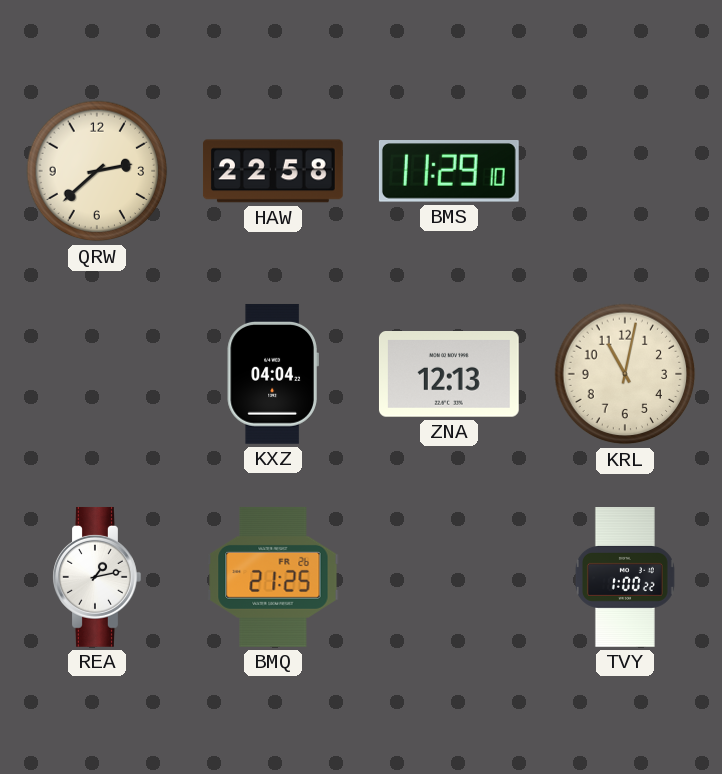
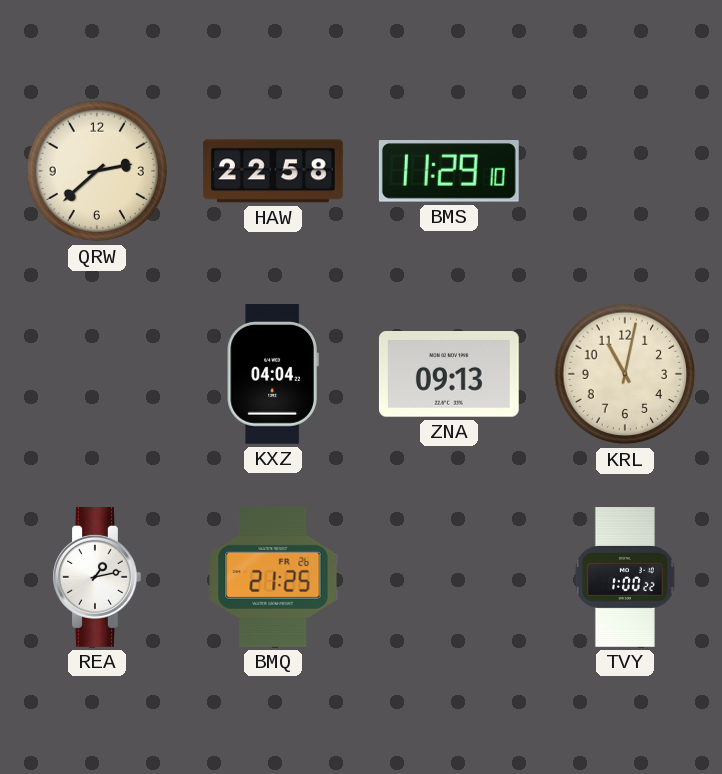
ZNA: 12:13 -> 09:13 (449, 375)
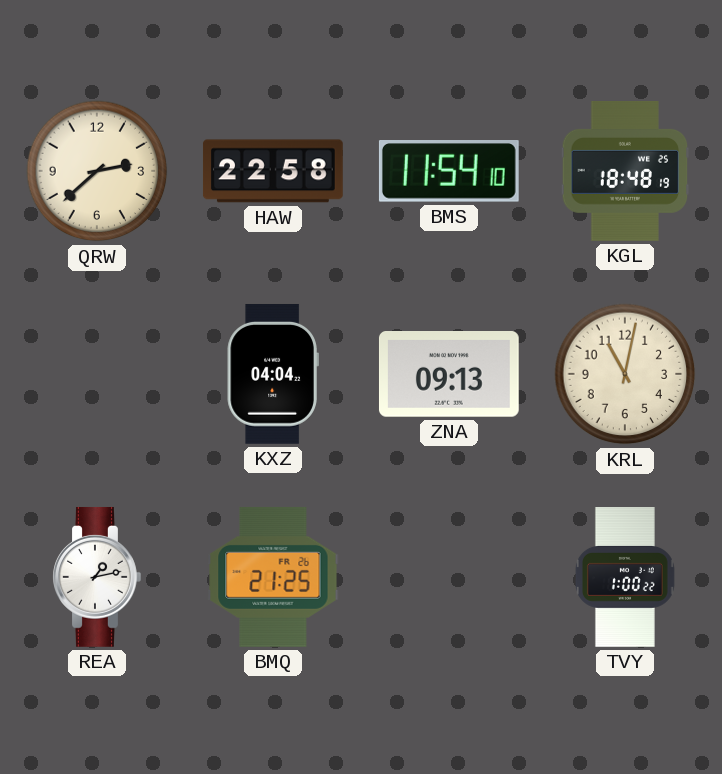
BMS: 11:29 -> 11:54 (449, 171)
KGL: none -> 18:48 (625, 172)
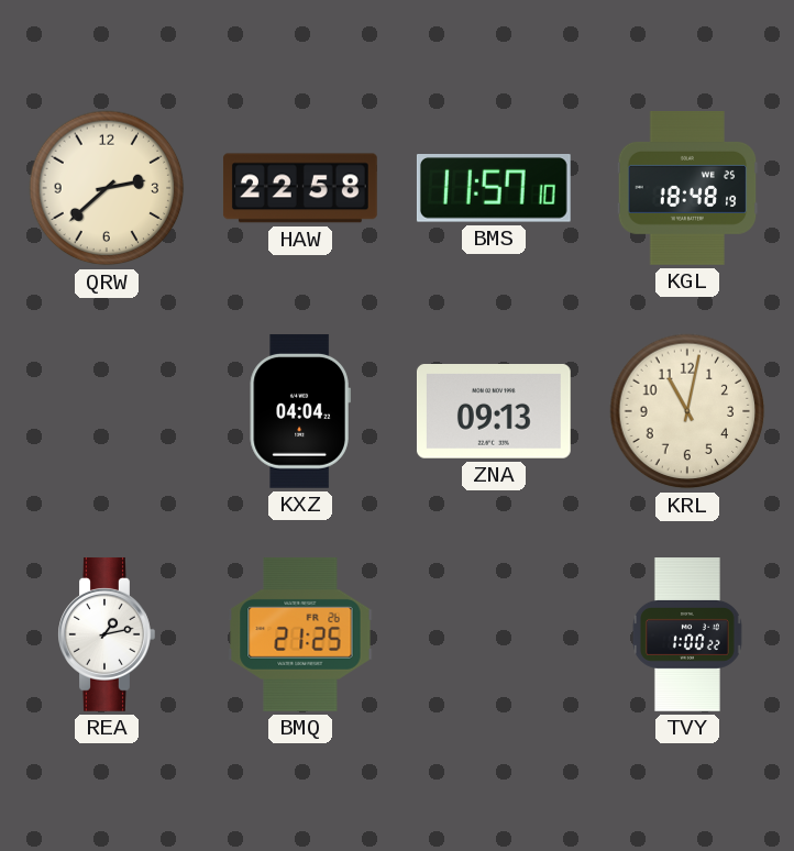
BMS: 11:54 -> 11:57 (494, 188)
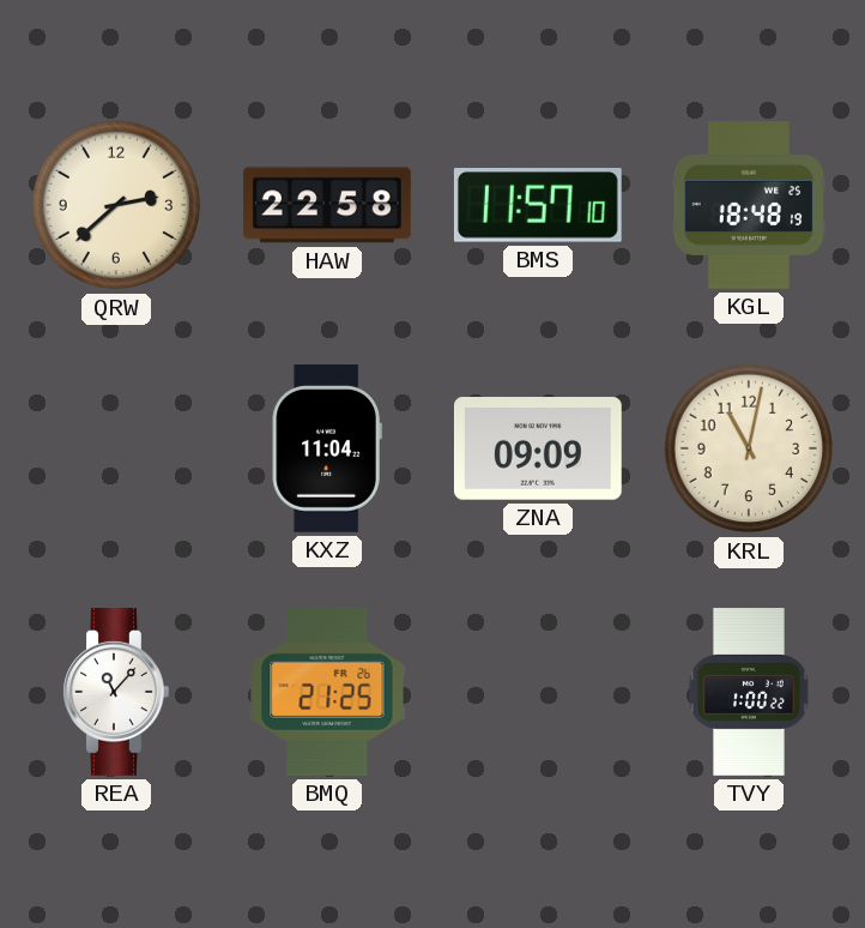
KXZ: 04:04 -> 11:04 (327, 448)
ZNA: 09:13 -> 09:09 (538, 450)
REA: 1:13 -> 11:07 (116, 692)
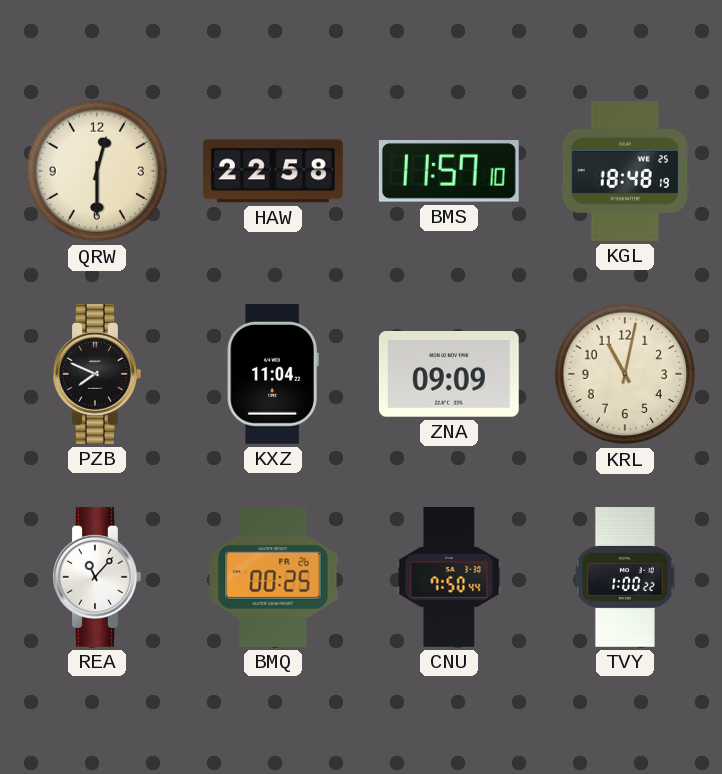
QRW: 2:38 -> 12:30 (97, 171)
PZB: none -> 7:49 (97, 374)
BMQ: 21:25 -> 00:25 (273, 577)
CNU: none -> 7:50 (449, 578)
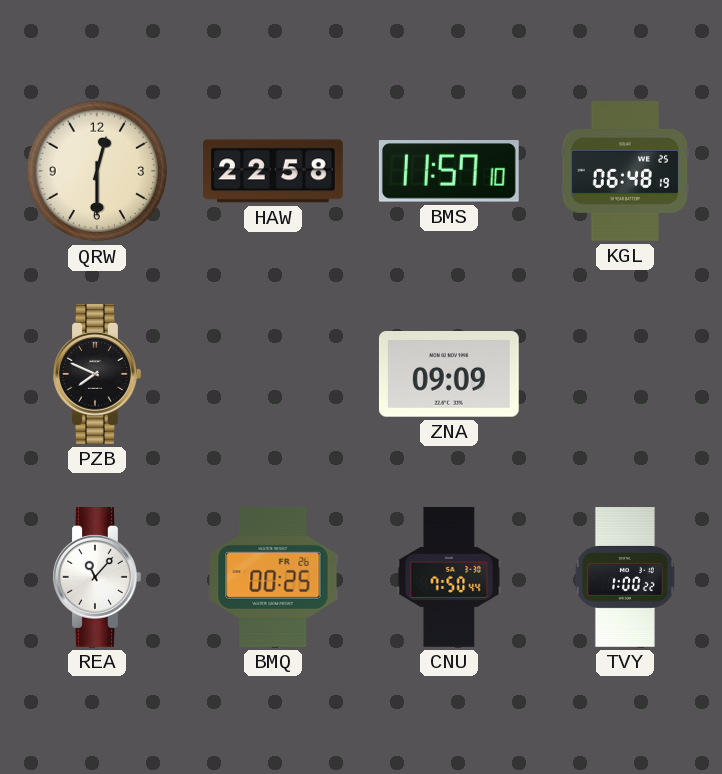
KGL: 18:48 -> 06:48 (625, 172)
KXZ: 11:04 -> none (273, 374)
KRL: 11:02 -> none (625, 374)
